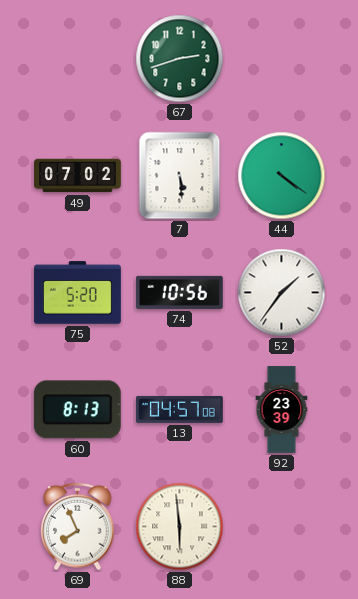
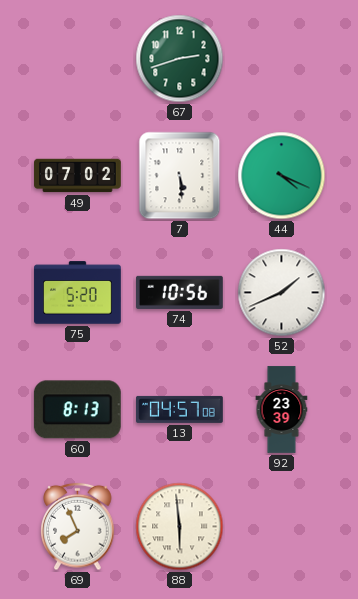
44: 4:21 -> 4:19 (282, 176)
52: 1:36 -> 1:41 (282, 293)
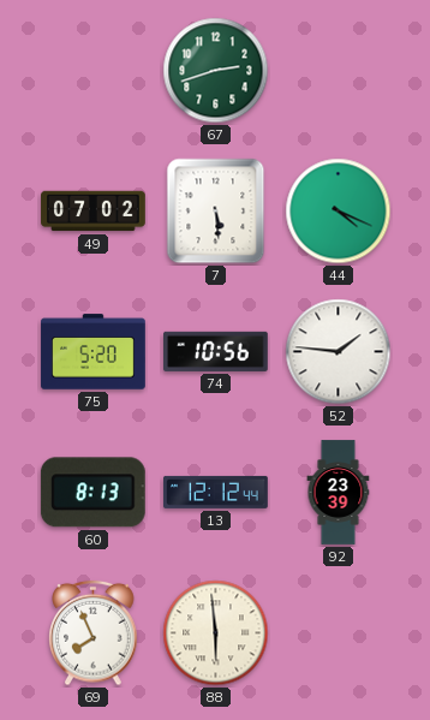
52: 1:41 -> 1:46 (339, 352)
13: 04:57 -> 12:12 (216, 492)
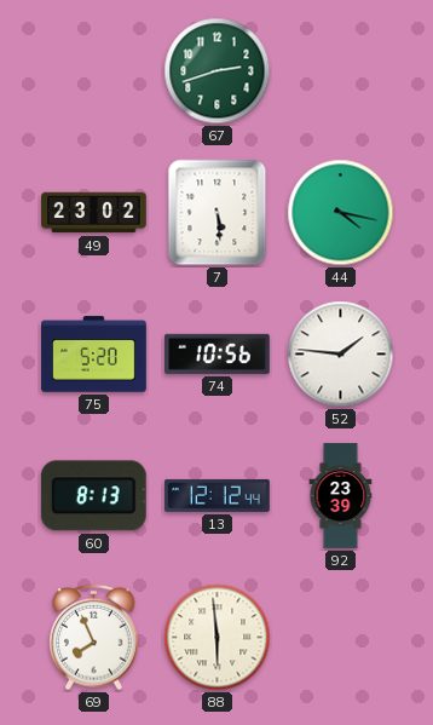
49: 07:02 -> 23:02 (94, 213)
44: 4:19 -> 4:17 (341, 213)
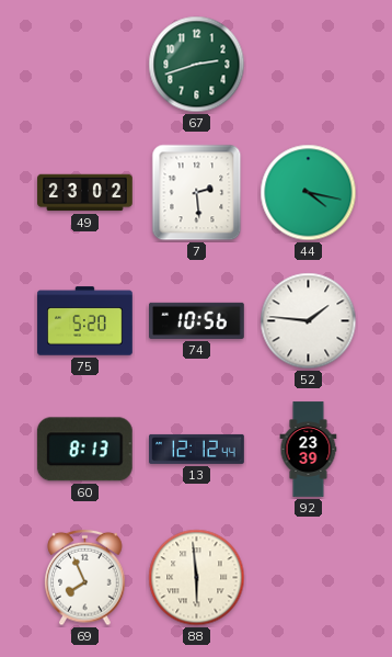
7: 5:29 -> 2:29 (197, 193)
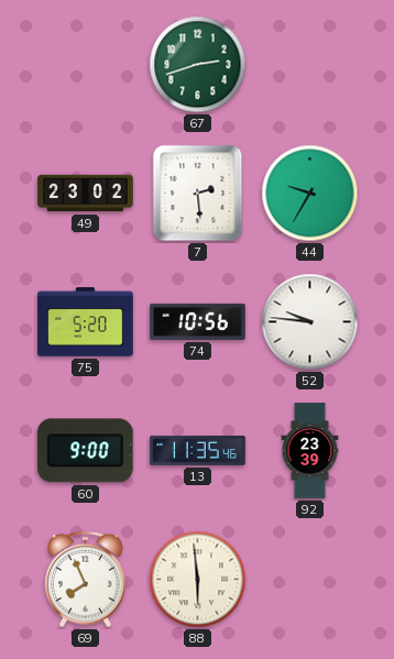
44: 4:17 -> 9:35 (310, 194)
52: 1:46 -> 9:46 (310, 322)
60: 8:13 -> 9:00 (85, 451)
13: 12:12 -> 11:35 (198, 450)
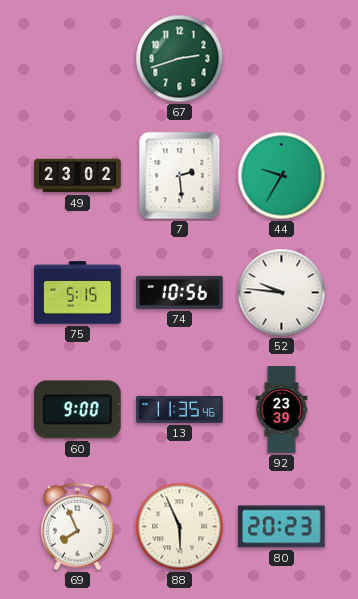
75: 5:20 -> 5:15 (78, 293)
88: 5:59 -> 5:56 (180, 527)
80: none -> 20:23 (282, 527)
